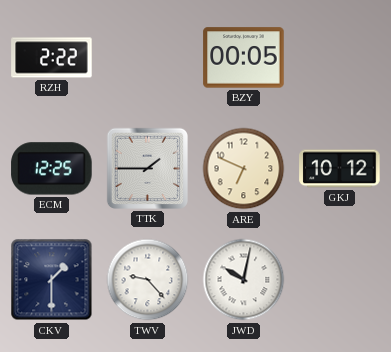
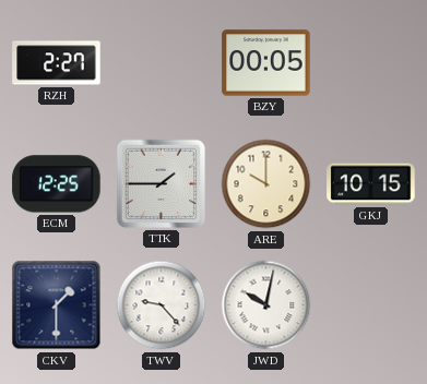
RZH: 2:22 -> 2:27 (57, 63)
ARE: 6:49 -> 10:00 (266, 184)
GKJ: 10:12 -> 10:15 (371, 184)
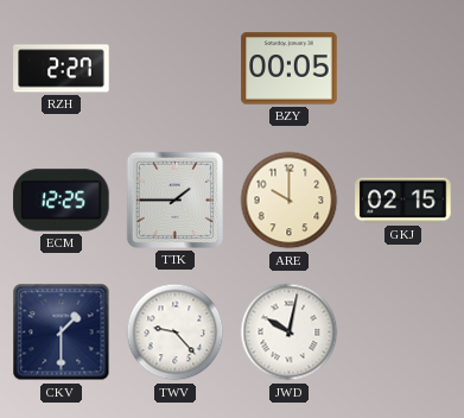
GKJ: 10:15 -> 02:15 (403, 201)
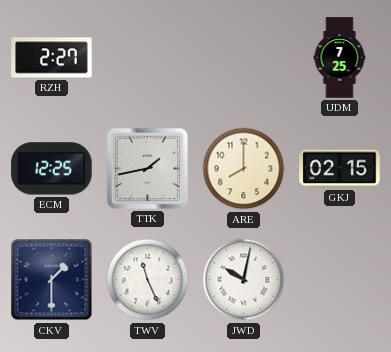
BZY: 00:05 -> none (290, 69)
UDM: none -> 7:25 (340, 58)
TTK: 1:45 -> 1:43 (147, 168)
ARE: 10:00 -> 8:00 (244, 169)
TWV: 9:23 -> 11:26 (148, 280)
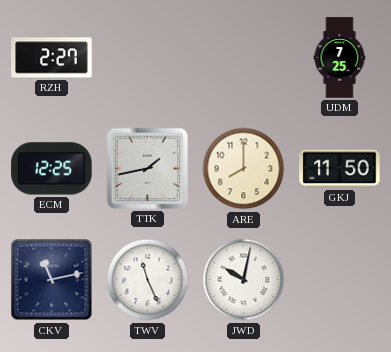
GKJ: 02:15 -> 11:50 (340, 169)
CKV: 1:30 -> 11:13 (52, 280)
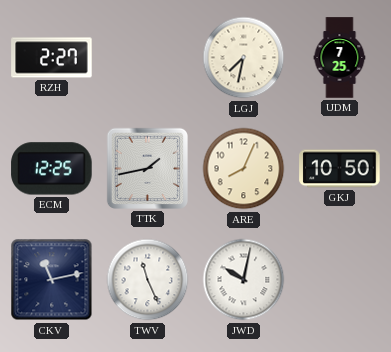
LGJ: none -> 7:32 (244, 58)
ARE: 8:00 -> 8:04 (244, 169)
GKJ: 11:50 -> 10:50 (340, 169)
